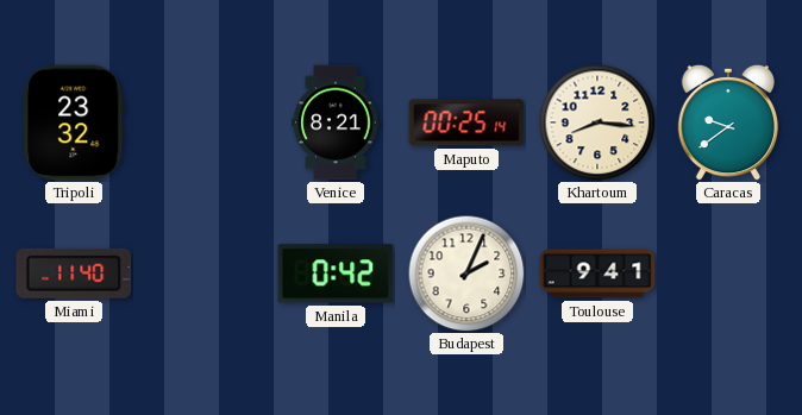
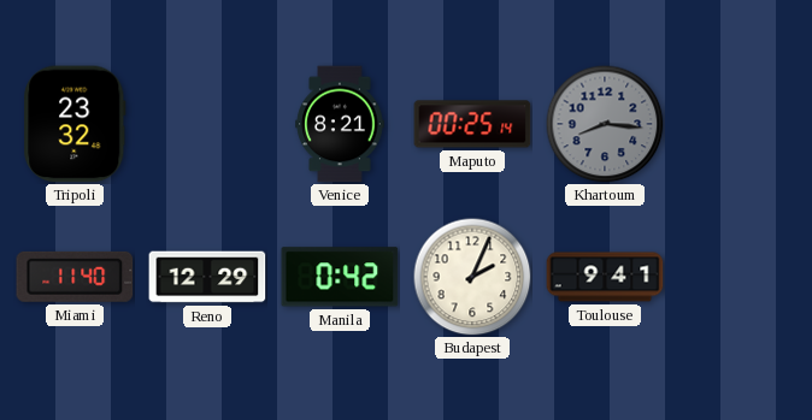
Khartoum dial: cream -> grey (605, 124)
Caracas: 9:39 -> none (728, 122)
Reno: none -> 12:29 (207, 277)
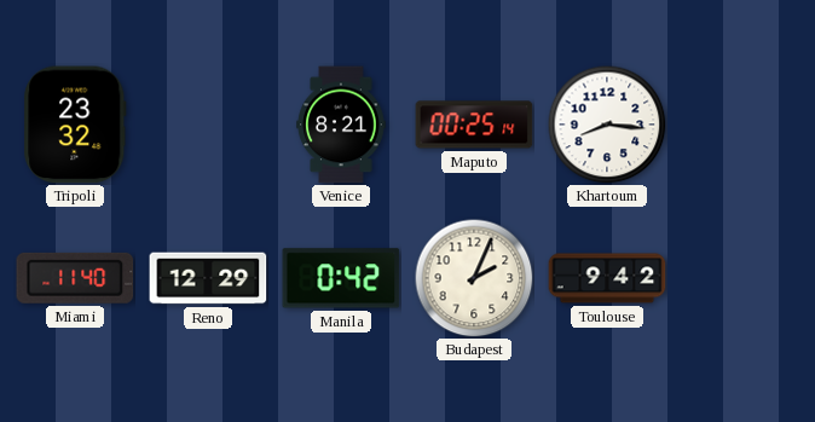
Khartoum dial: grey -> white (607, 125)
Toulouse: 9:41 -> 9:42 (607, 278)
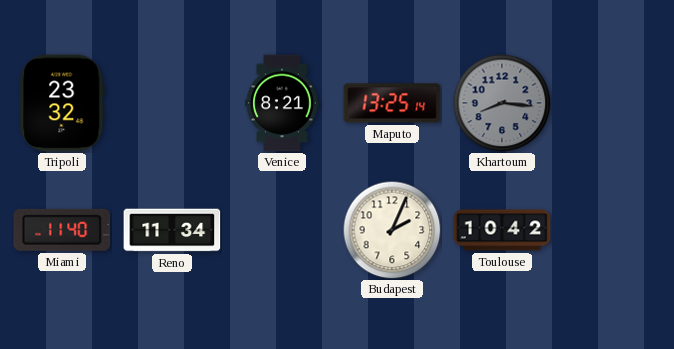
Maputo: 00:25 -> 13:25 (392, 103)
Khartoum dial: white -> grey (502, 103)
Reno: 12:29 -> 11:34 (172, 230)
Manila: 0:42 -> none (341, 278)
Toulouse: 9:42 -> 10:42 (502, 230)
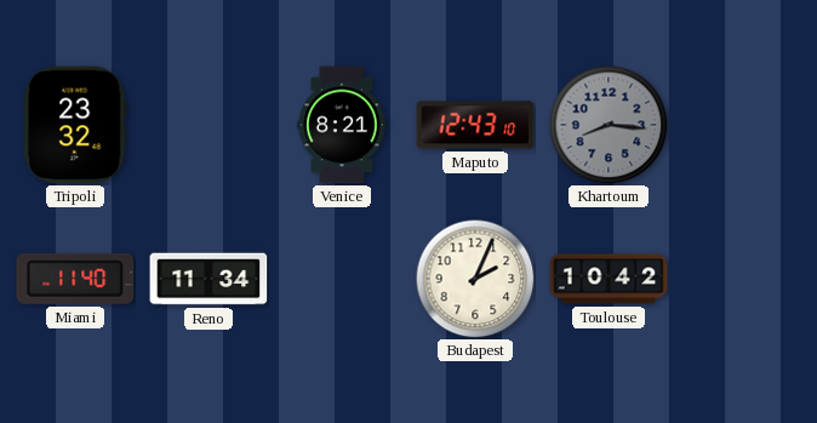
Maputo: 13:25 -> 12:43 (475, 125)
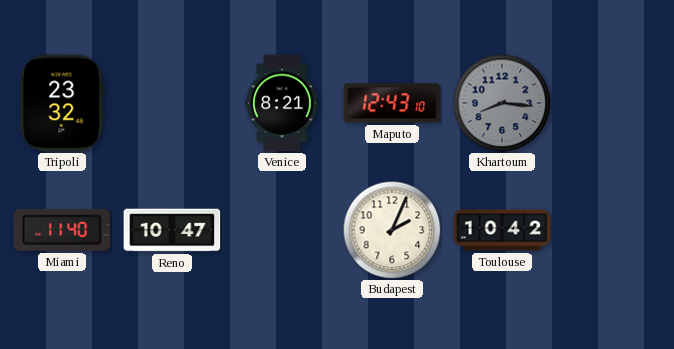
Reno: 11:34 -> 10:47 (172, 230)
